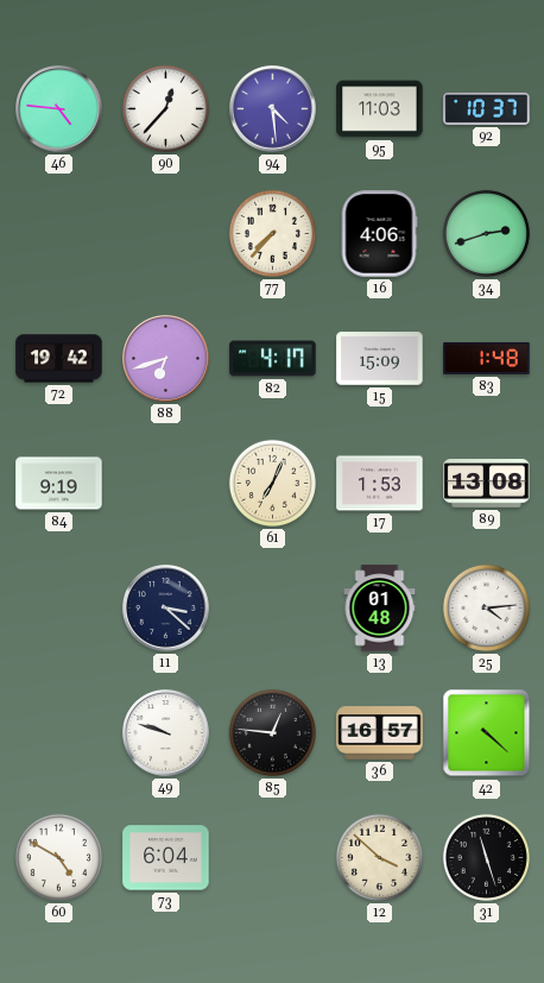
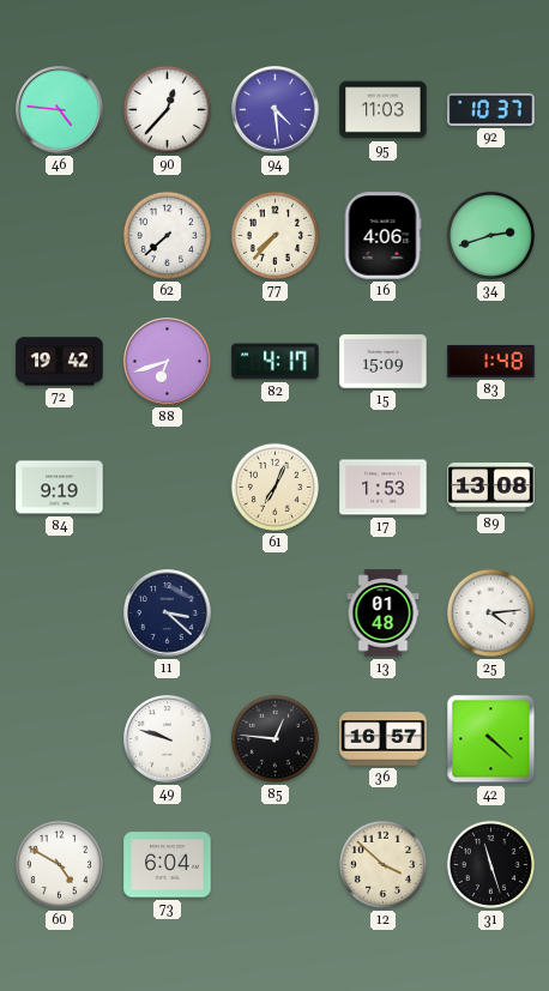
62: none -> 7:38 (167, 235)
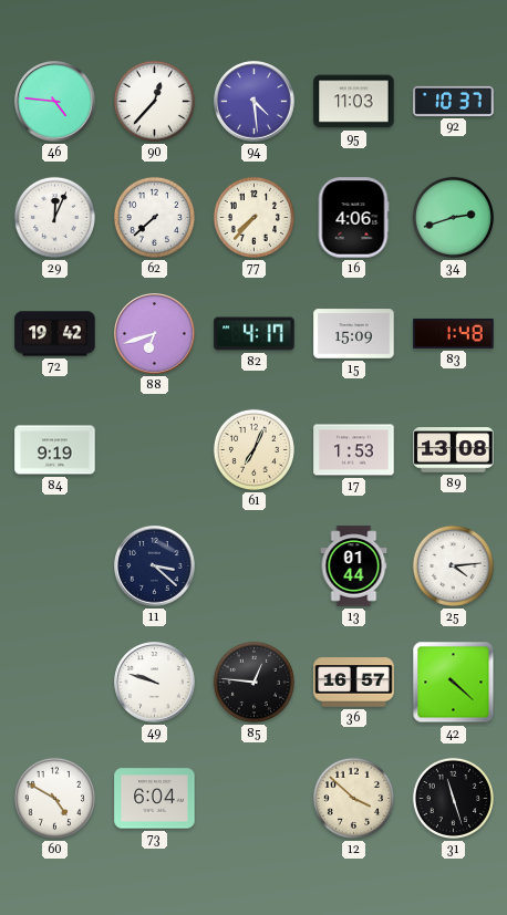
29: none -> 12:04 (54, 217)
13: 01:48 -> 01:44 (354, 566)
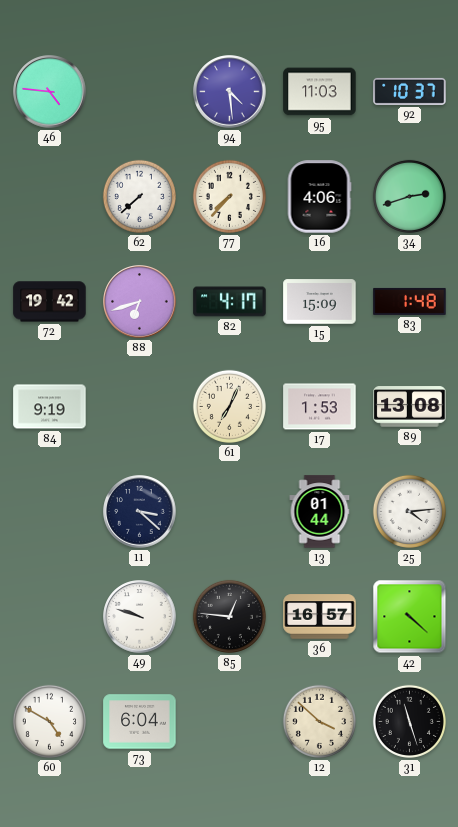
90: 12:37 -> none (154, 101)
29: 12:04 -> none (54, 217)
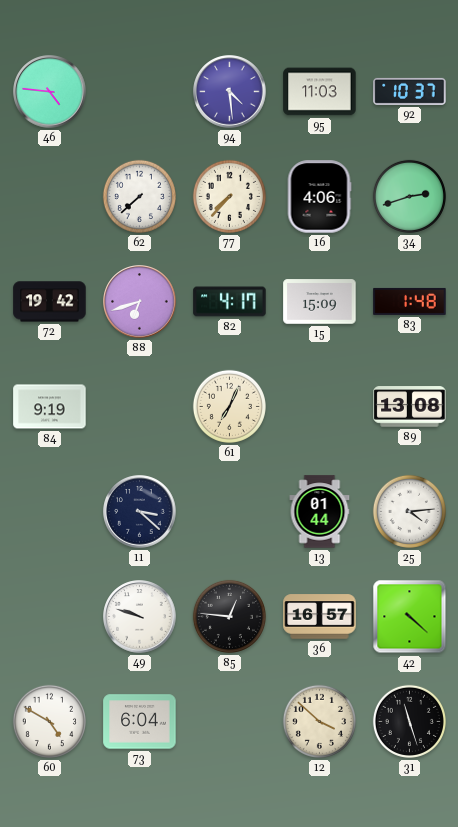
17: 1:53 -> none (320, 407)
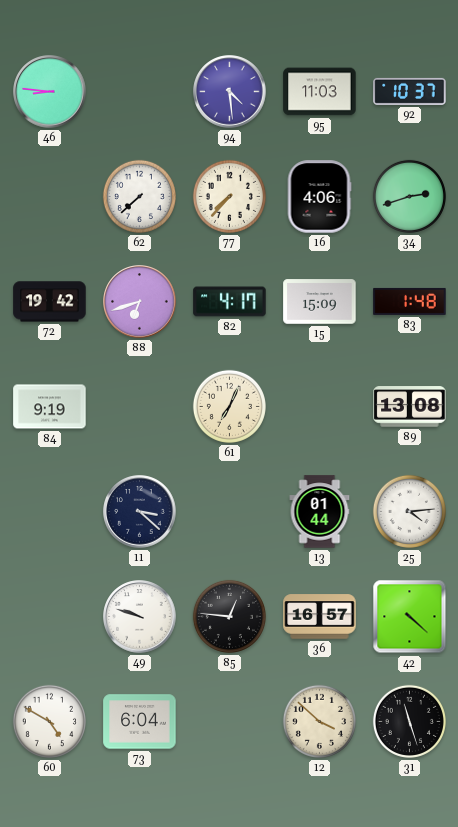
46: 4:46 -> 8:46 (50, 92)
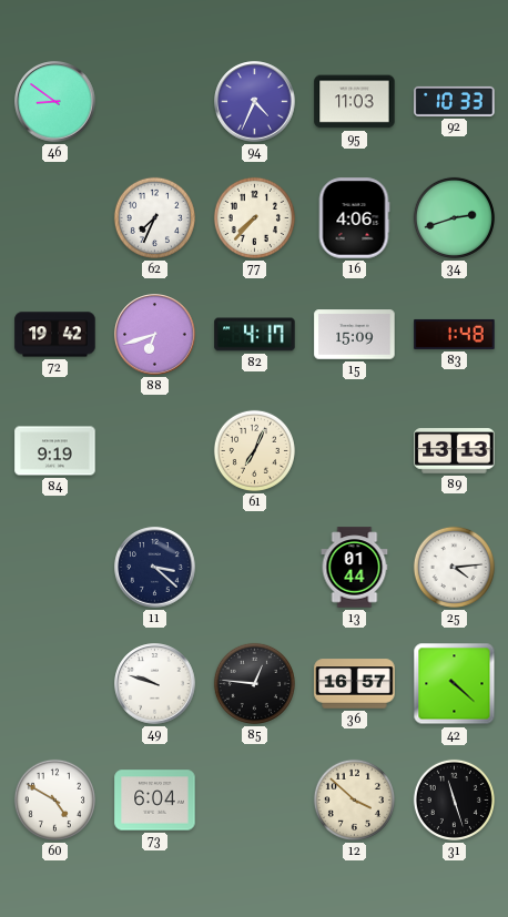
46: 8:46 -> 8:51 (55, 102)
94: 4:29 -> 4:34 (255, 102)
92: 10:37 -> 10:33 (455, 101)
62: 7:38 -> 7:34 (154, 217)
89: 13:08 -> 13:13 (455, 451)
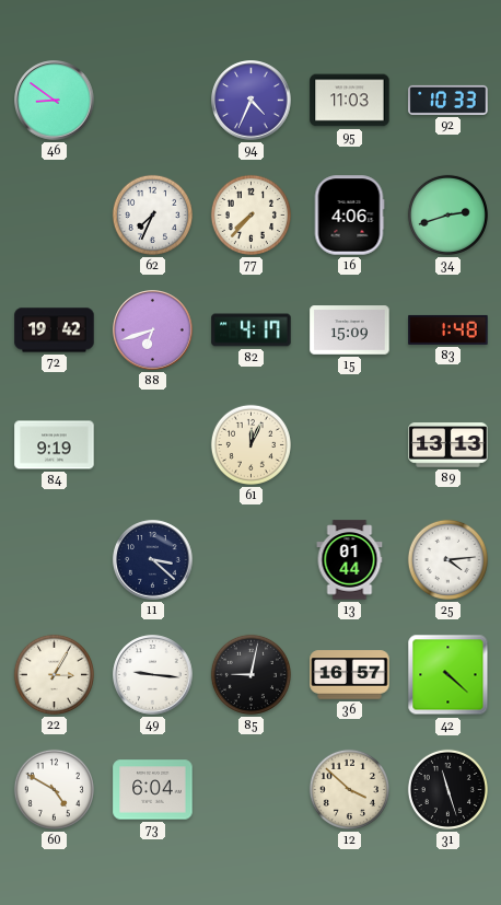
61: 7:04 -> 12:04 (250, 444)
22: none -> 3:05 (54, 674)
49: 9:48 -> 9:16 (153, 675)
85: 12:46 -> 9:02 (250, 674)
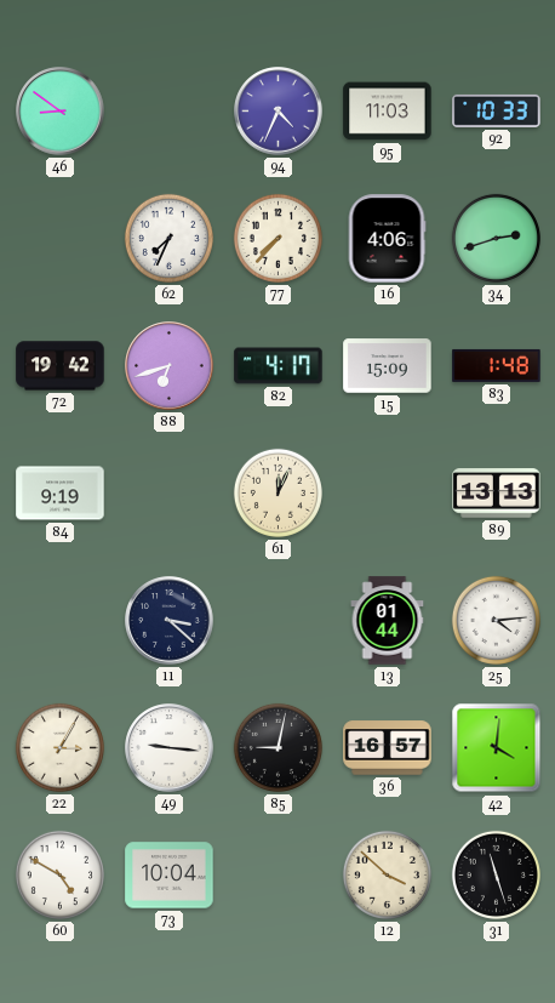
42: 4:22 -> 4:01 (497, 748)
73: 6:04 -> 10:04 (170, 876)
